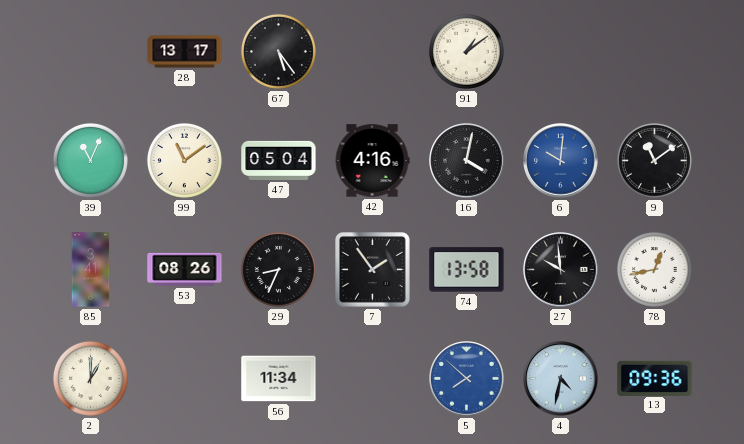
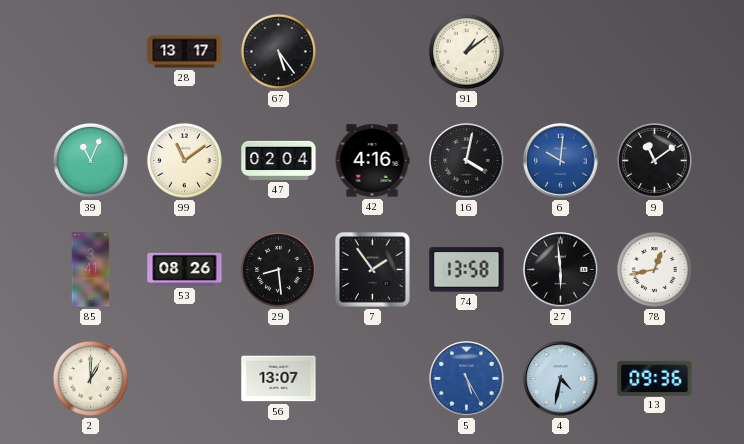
47: 05:04 -> 02:04 (279, 160)
29: 8:34 -> 8:29 (278, 269)
27: 9:59 -> 5:59 (561, 270)
56: 11:34 -> 13:07 (279, 379)
5: 7:52 -> 5:25 (467, 379)
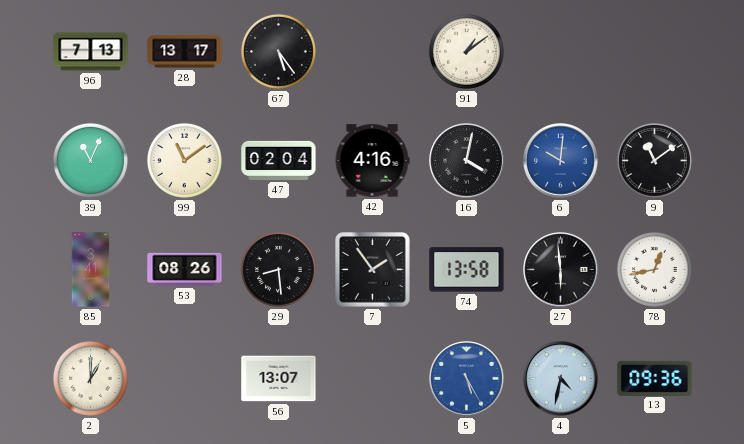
96: none -> 7:13 (91, 52)
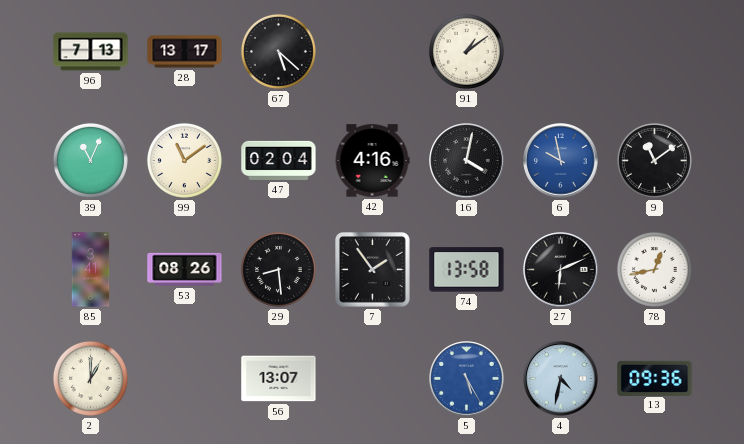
67: 5:24 -> 5:22 (278, 51)
6: 10:01 -> 9:58 (561, 161)
27: 5:59 -> 6:11 (561, 270)
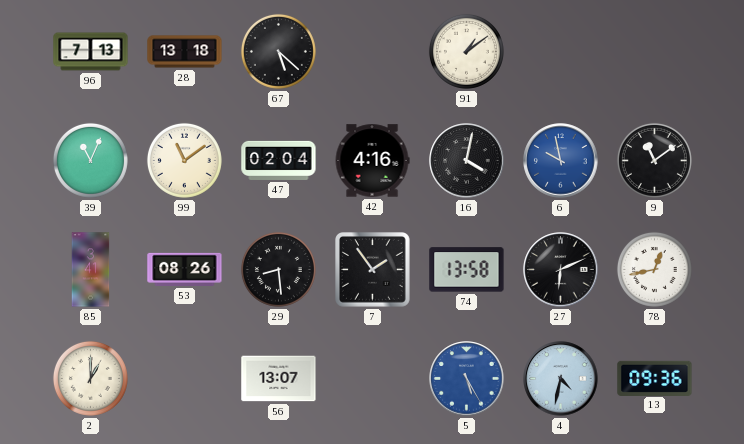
28: 13:17 -> 13:18 (185, 52)
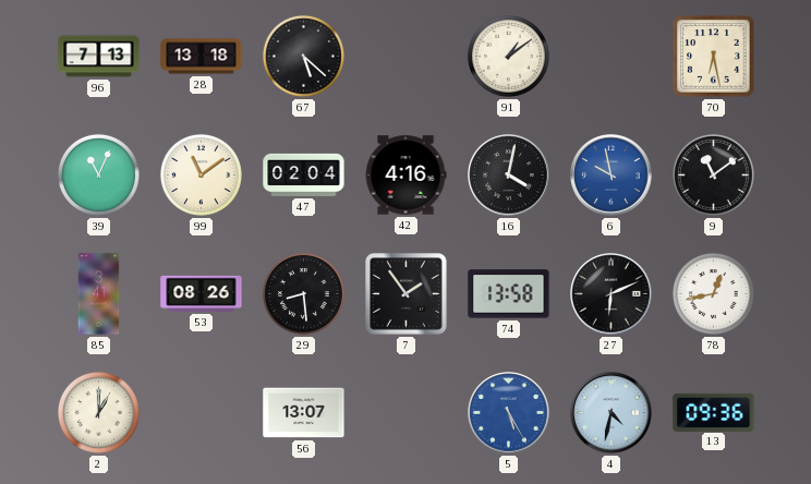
70: none -> 6:28 (714, 57)
